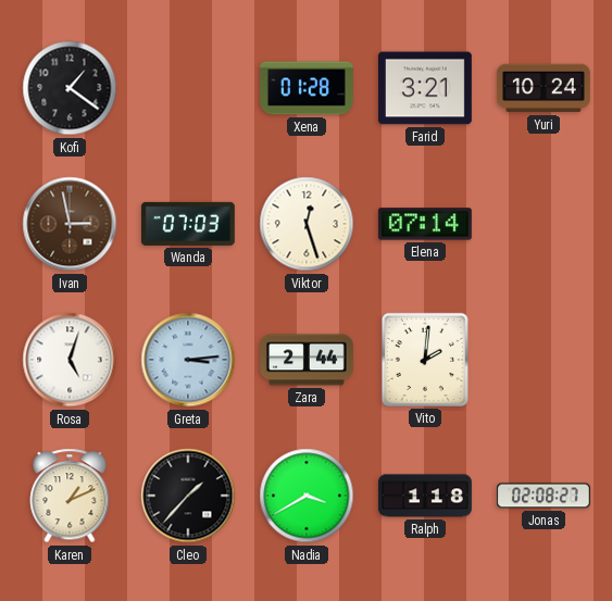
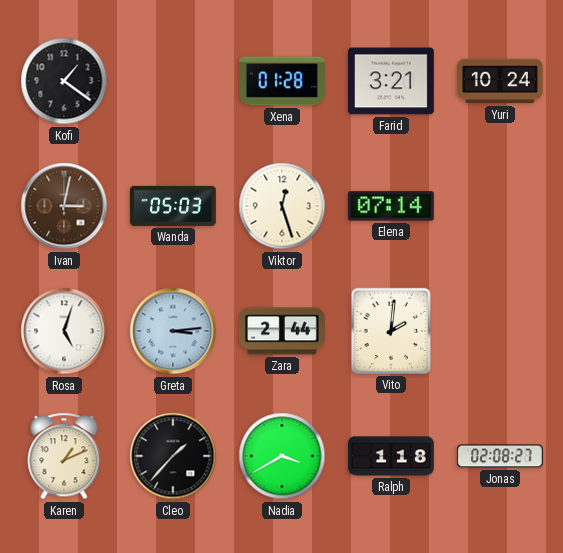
Ivan: 2:58 -> 3:02 (64, 206)
Wanda: 07:03 -> 05:03 (173, 206)
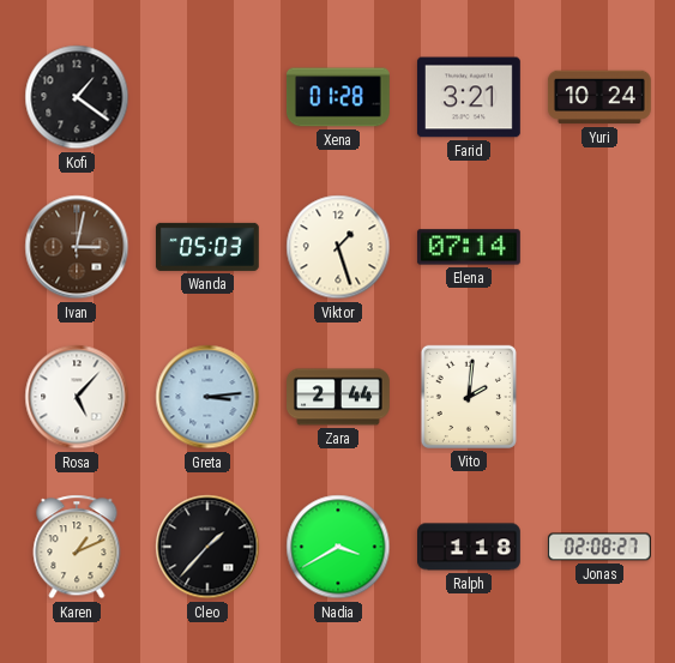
Viktor: 12:27 -> 1:27 (338, 247)
Rosa: 5:03 -> 5:07 (77, 397)
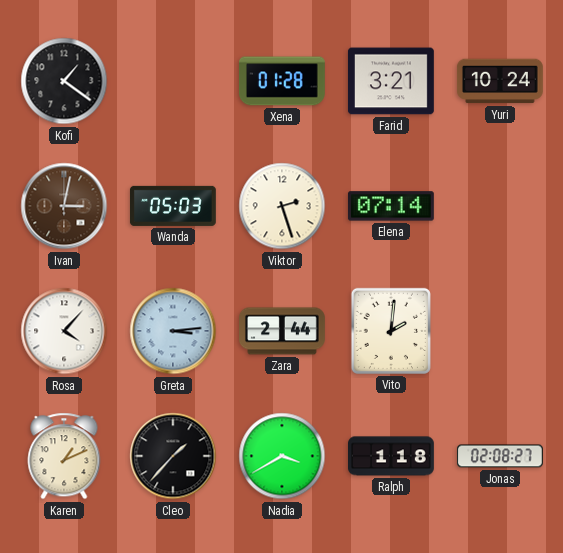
Viktor: 1:27 -> 2:27 (282, 206)
Rosa: 5:07 -> 4:07 (64, 331)
